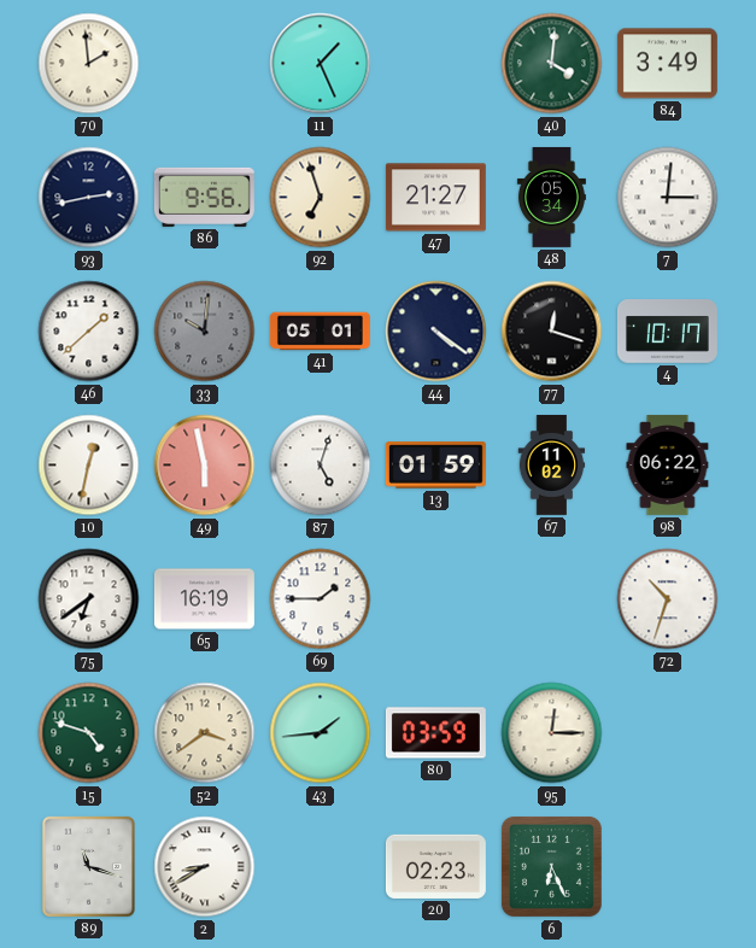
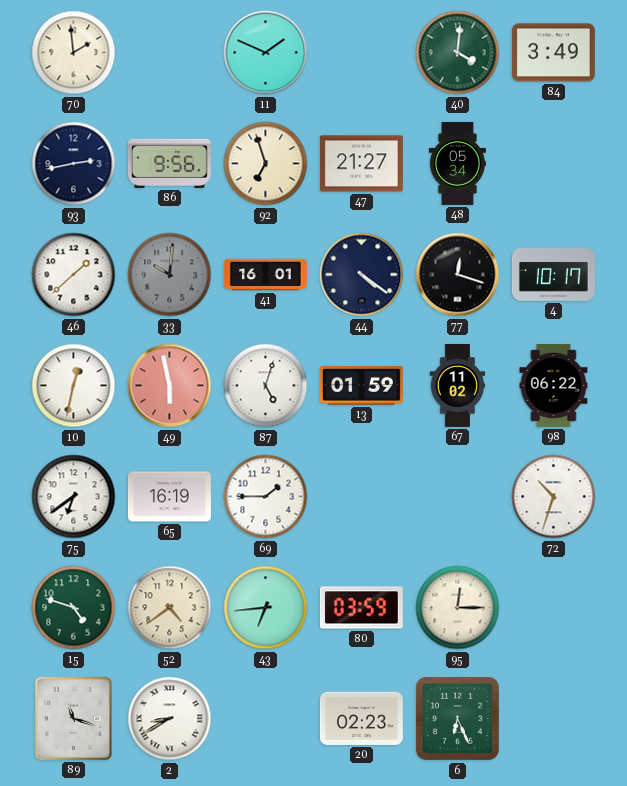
11: 1:26 -> 1:49 (266, 53)
7: 3:01 -> none (668, 198)
41: 05:01 -> 16:01 (265, 275)
52: 3:39 -> 4:39 (170, 608)
43: 1:44 -> 6:44 (266, 608)
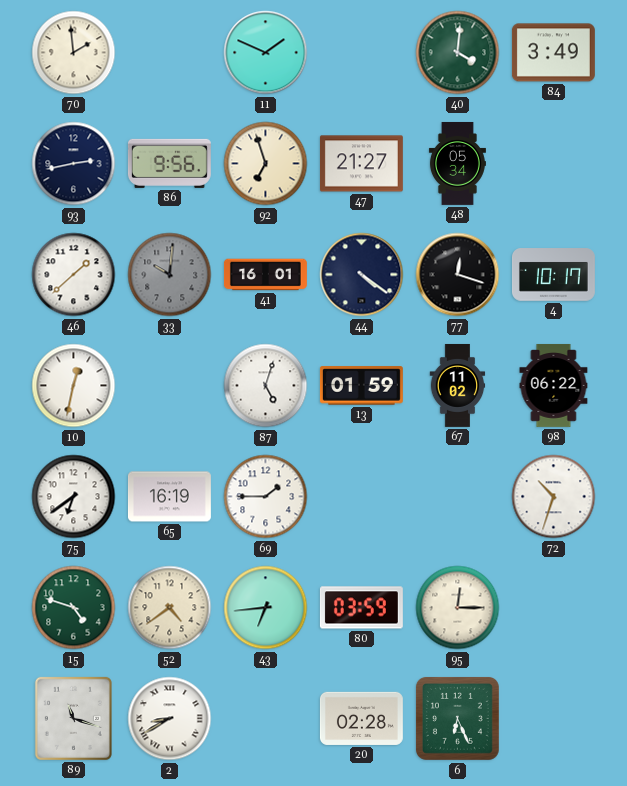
49: 5:58 -> none (170, 386)
20: 02:23 -> 02:28 (361, 718)
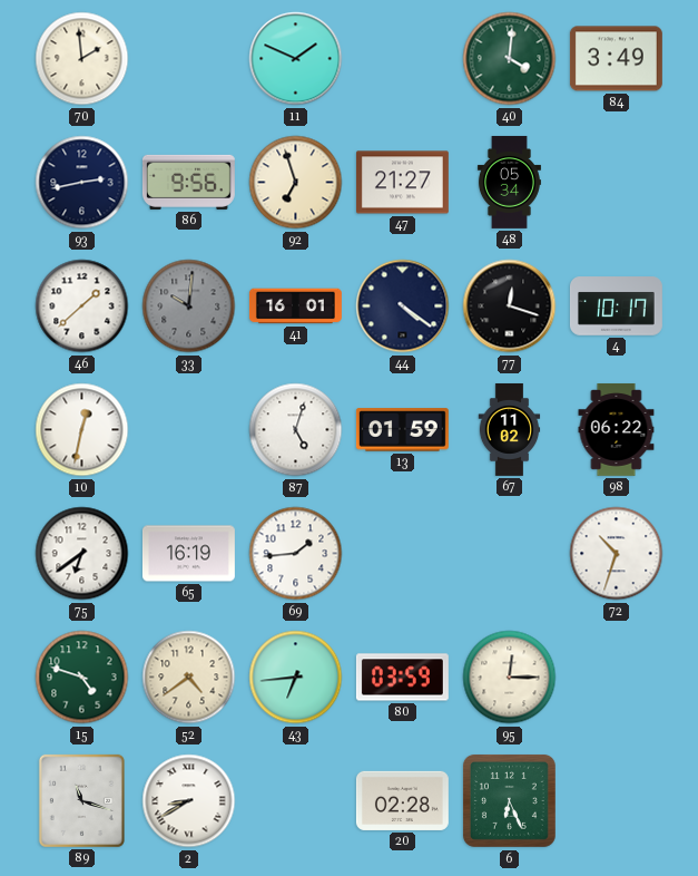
69: 1:45 -> 1:44 (296, 554)
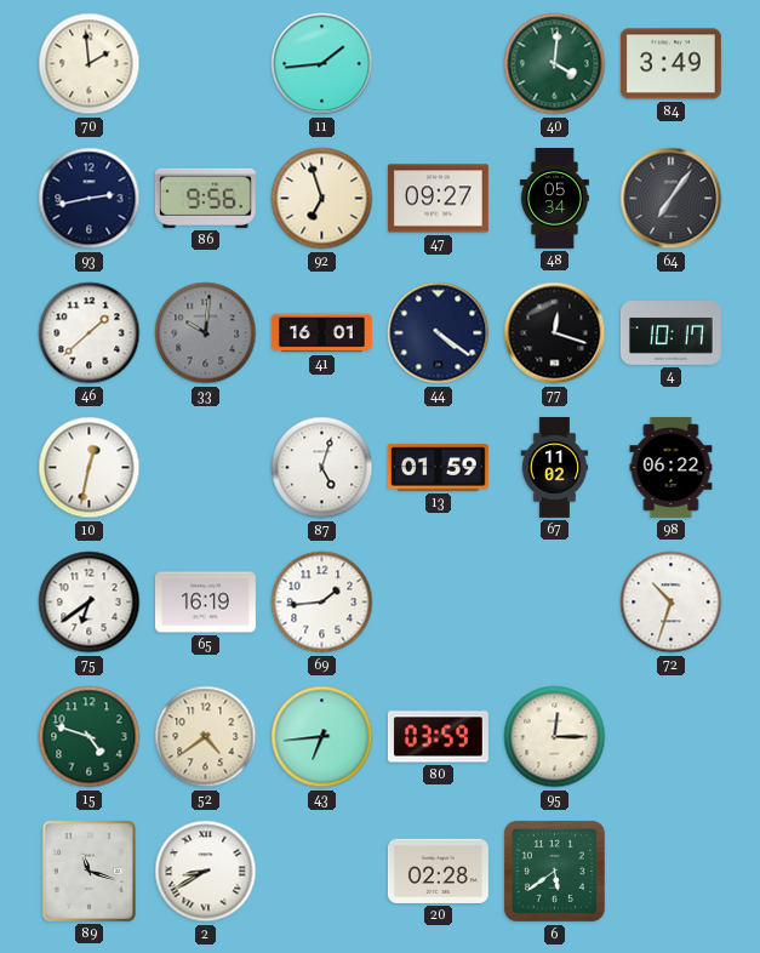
11: 1:49 -> 1:44 (322, 64)
47: 21:27 -> 09:27 (438, 199)
64: none -> 7:06 (672, 199)
6: 6:26 -> 5:39 (554, 871)
